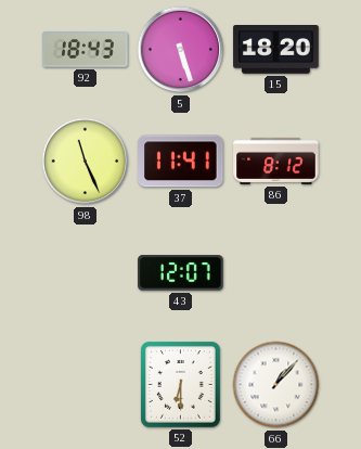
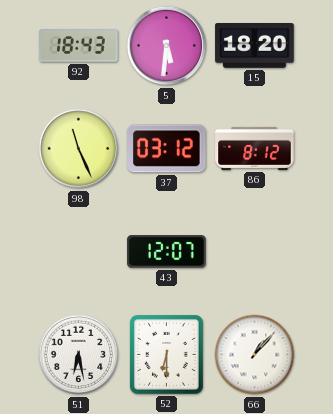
5: 5:27 -> 5:31 (167, 46)
37: 11:41 -> 03:12 (167, 149)
51: none -> 6:28 (79, 355)
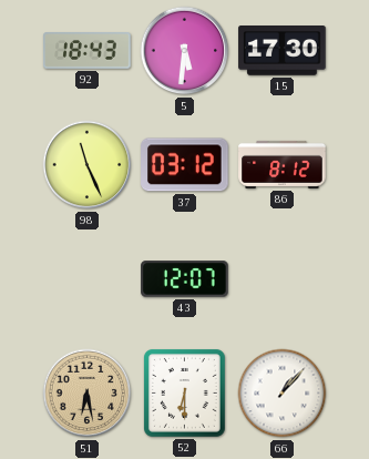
15: 18:20 -> 17:30 (283, 51)
51 dial: white -> champagne (88, 394)
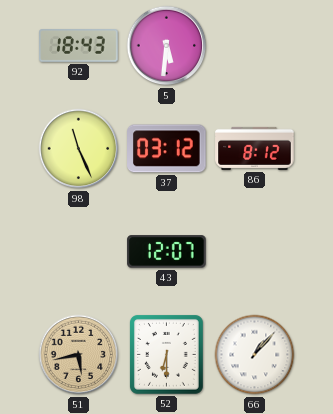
15: 17:30 -> none (283, 51)
51: 6:28 -> 5:43 (79, 355)
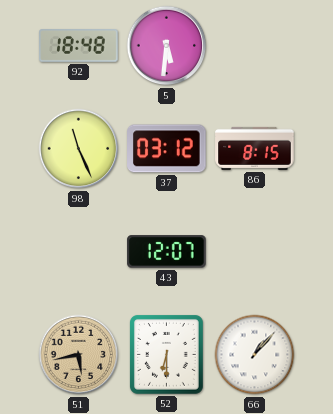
92: 18:43 -> 18:48 (79, 46)
86: 8:12 -> 8:15 (255, 148)
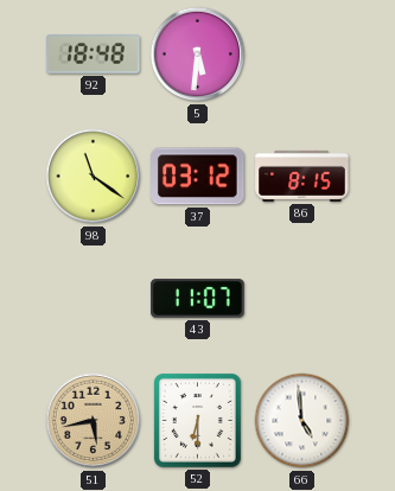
98: 11:26 -> 11:21 (94, 177)
43: 12:07 -> 11:07 (198, 299)
66: 1:07 -> 4:59 (302, 421)
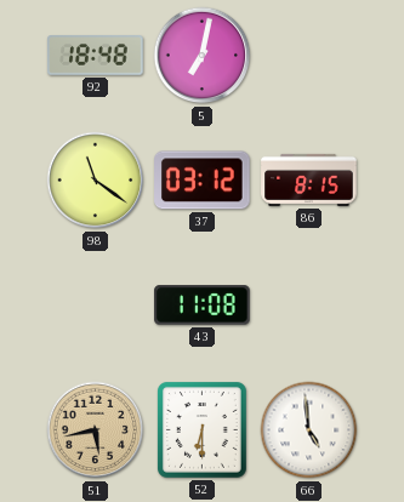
5: 5:31 -> 7:02 (203, 56)
43: 11:07 -> 11:08 (203, 306)
